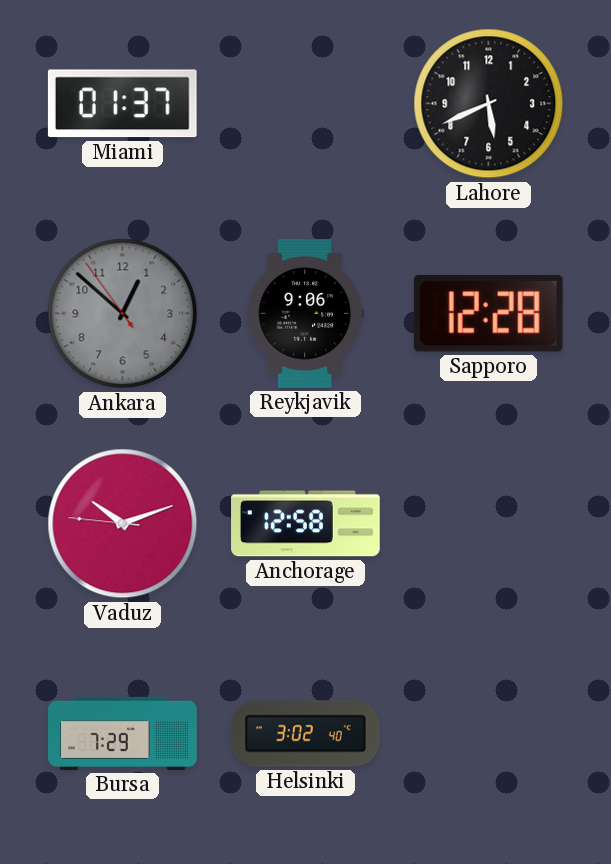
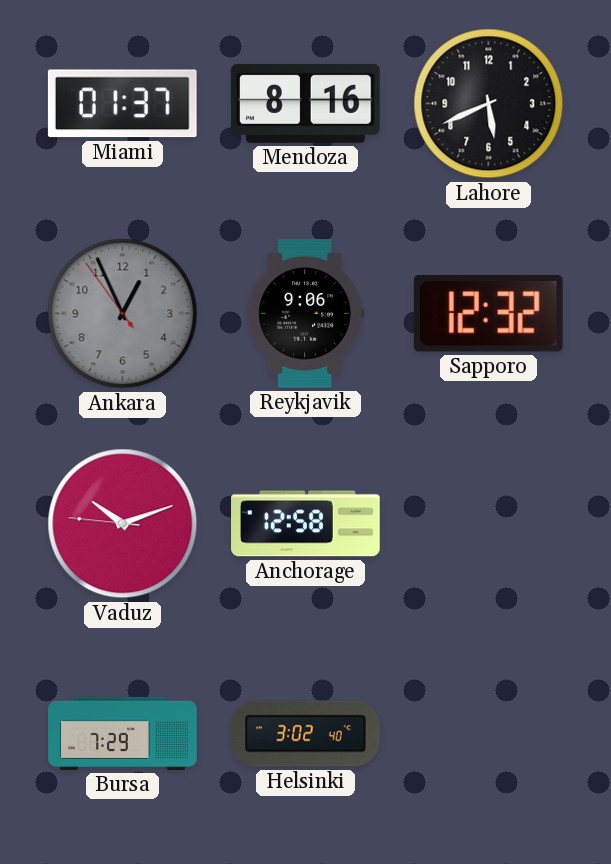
Mendoza: none -> 8:16 (306, 103)
Ankara: 12:51 -> 12:55 (123, 314)
Sapporo: 12:28 -> 12:32 (488, 313)
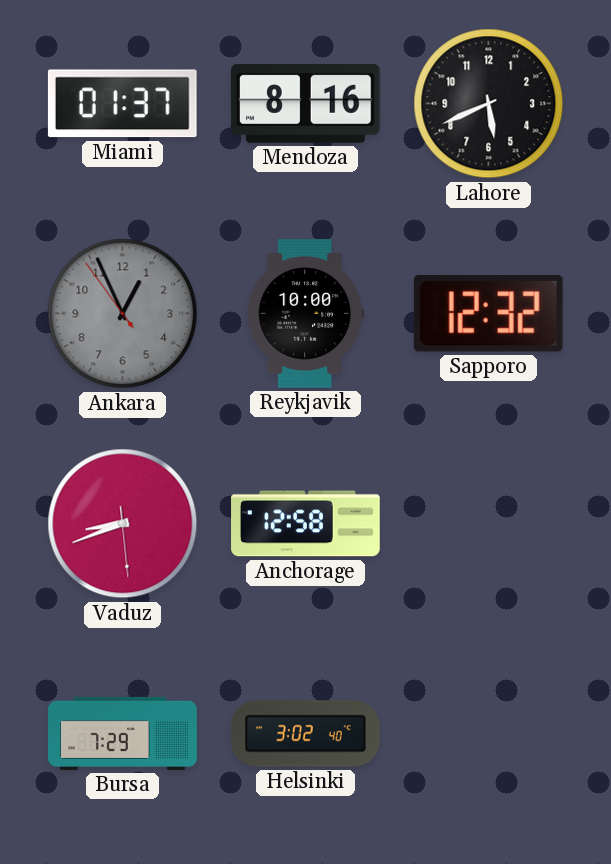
Reykjavik: 9:06 -> 10:00 (305, 314)
Vaduz: 10:11 -> 8:41 (123, 524)
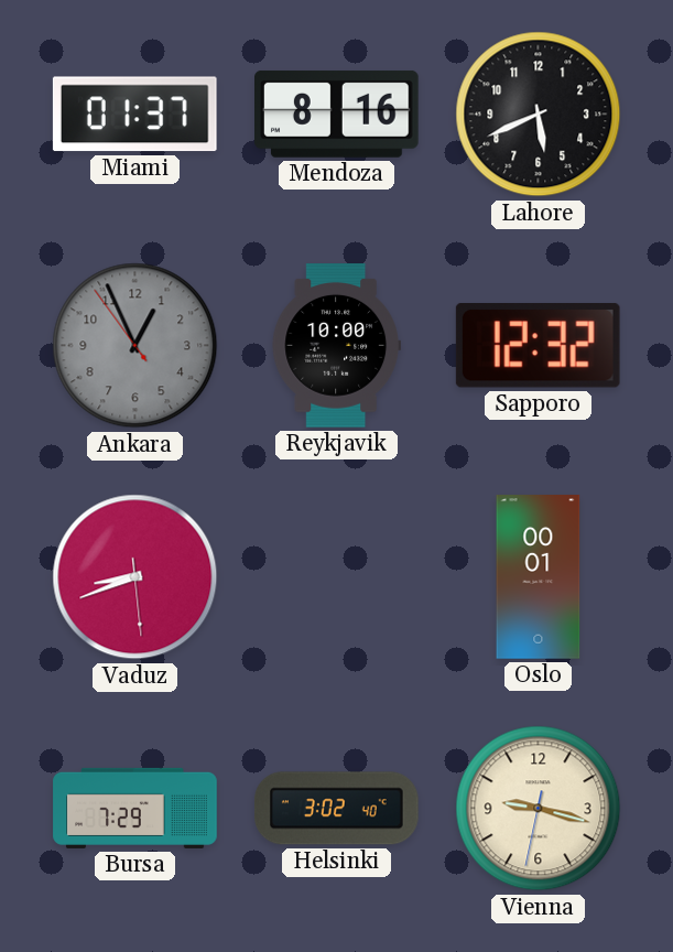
Anchorage: 12:58 -> none (306, 524)
Oslo: none -> 00:01 (539, 577)
Vienna: none -> 9:17 (539, 809)
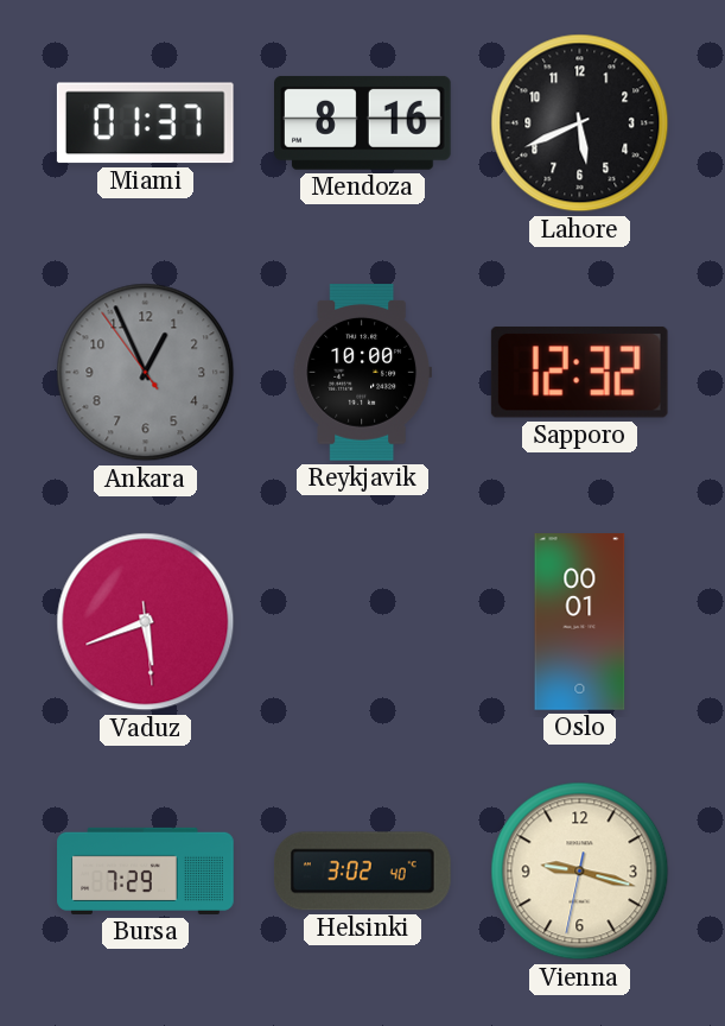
Vaduz: 8:41 -> 5:41 (146, 622)
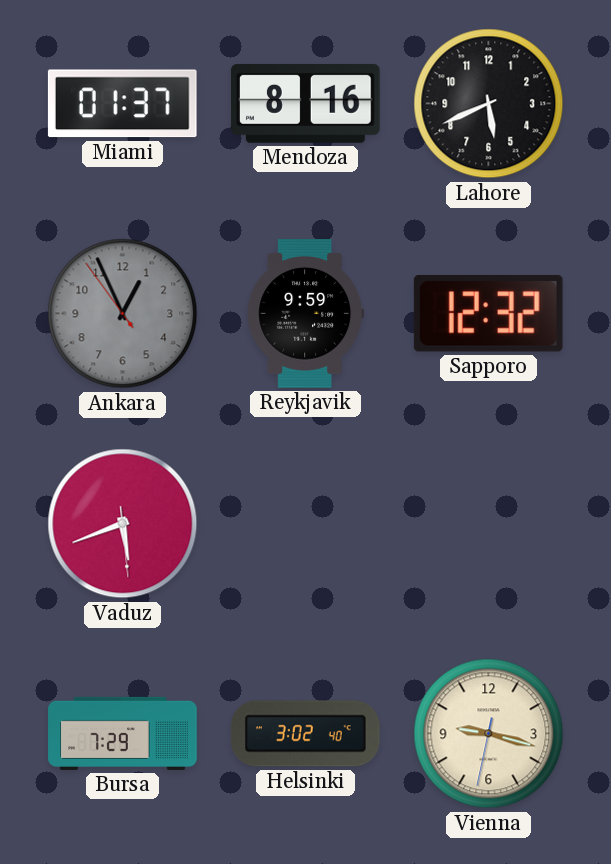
Reykjavik: 10:00 -> 9:59 (305, 314)
Oslo: 00:01 -> none (580, 622)
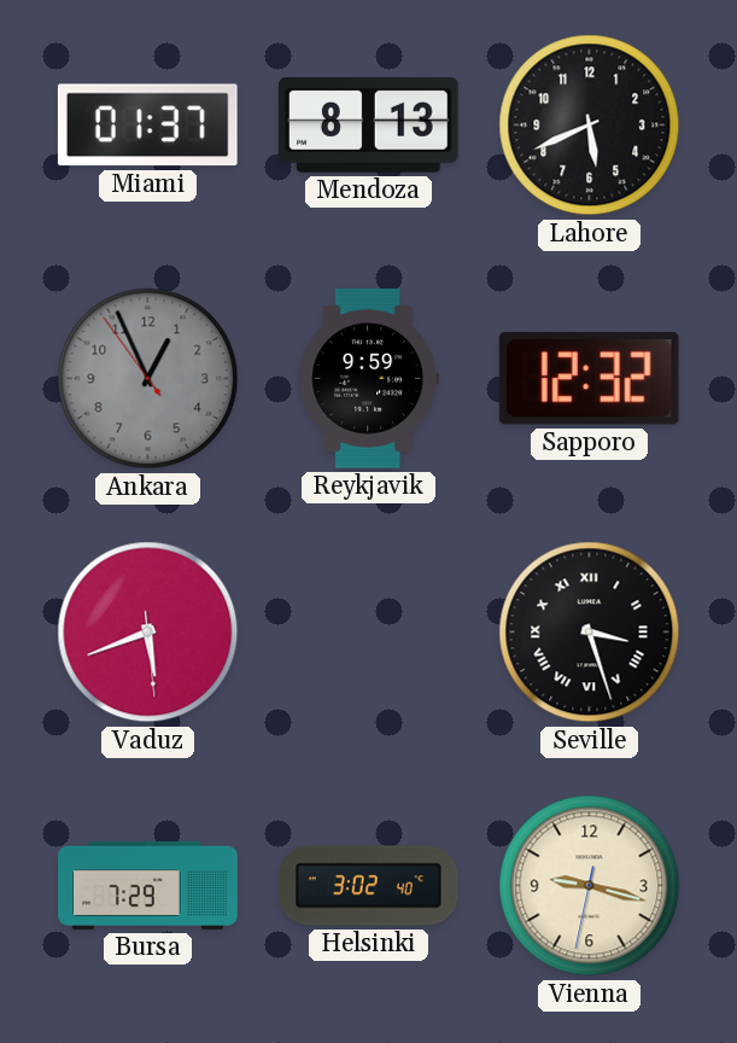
Mendoza: 8:16 -> 8:13 (369, 124)
Seville: none -> 3:27 (590, 633)
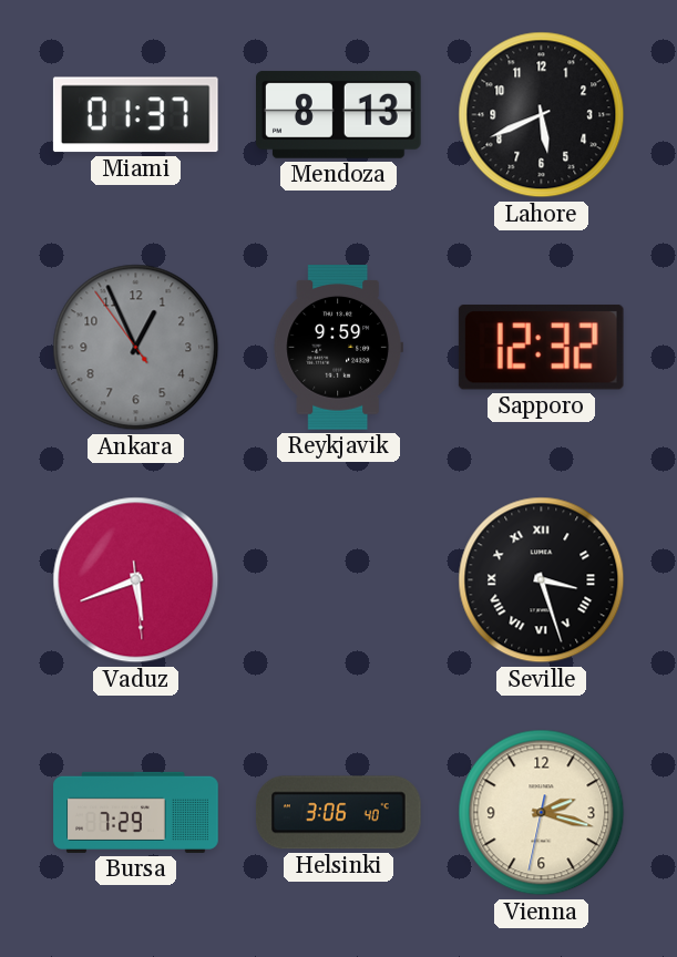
Helsinki: 3:02 -> 3:06 (339, 813)
Vienna: 9:17 -> 2:17 (542, 813)
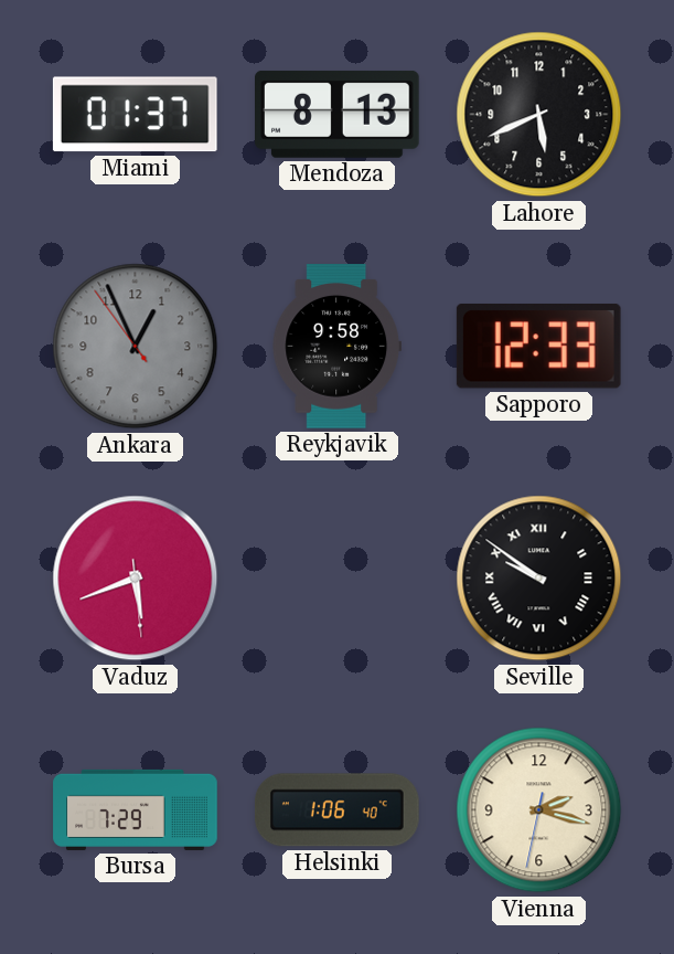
Reykjavik: 9:59 -> 9:58 (336, 347)
Sapporo: 12:32 -> 12:33 (538, 346)
Seville: 3:27 -> 9:51 (539, 579)
Helsinki: 3:06 -> 1:06 (338, 810)
